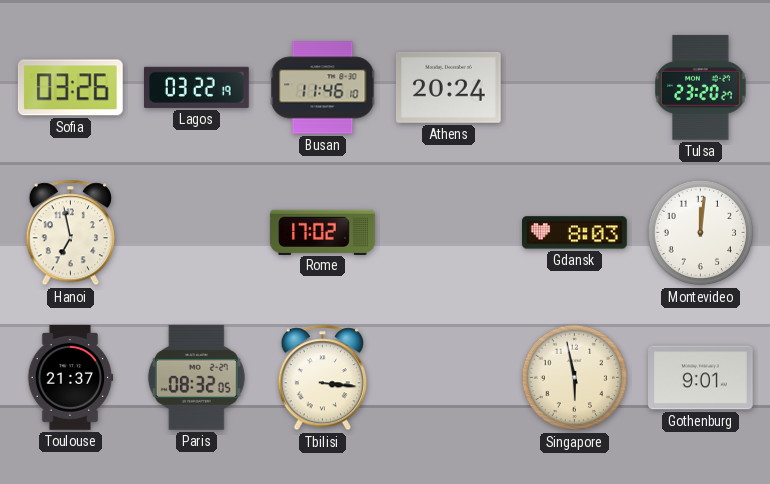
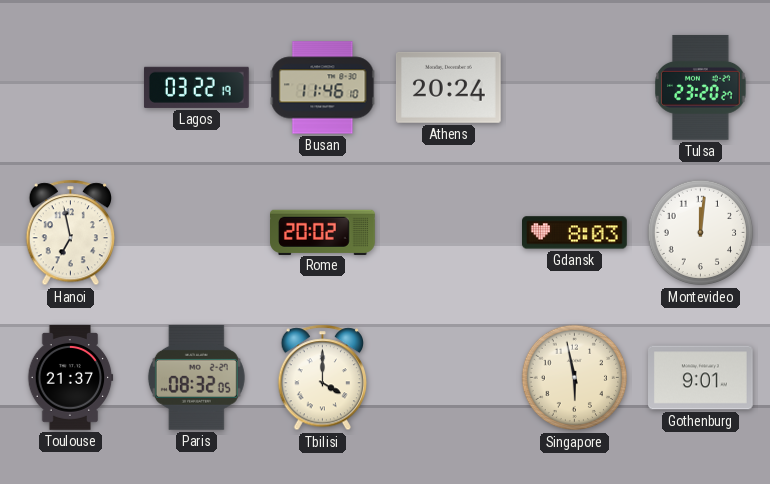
Sofia: 03:26 -> none (70, 88)
Rome: 17:02 -> 20:02 (323, 232)
Tbilisi: 3:16 -> 4:00 (323, 378)
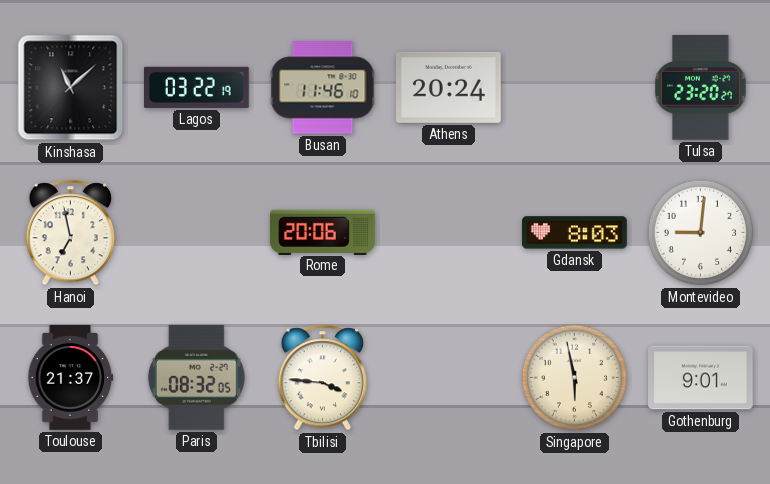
Kinshasa: none -> 11:08 (71, 88)
Rome: 20:02 -> 20:06 (323, 232)
Montevideo: 12:01 -> 9:01 (701, 233)
Tbilisi: 4:00 -> 3:46 (323, 378)
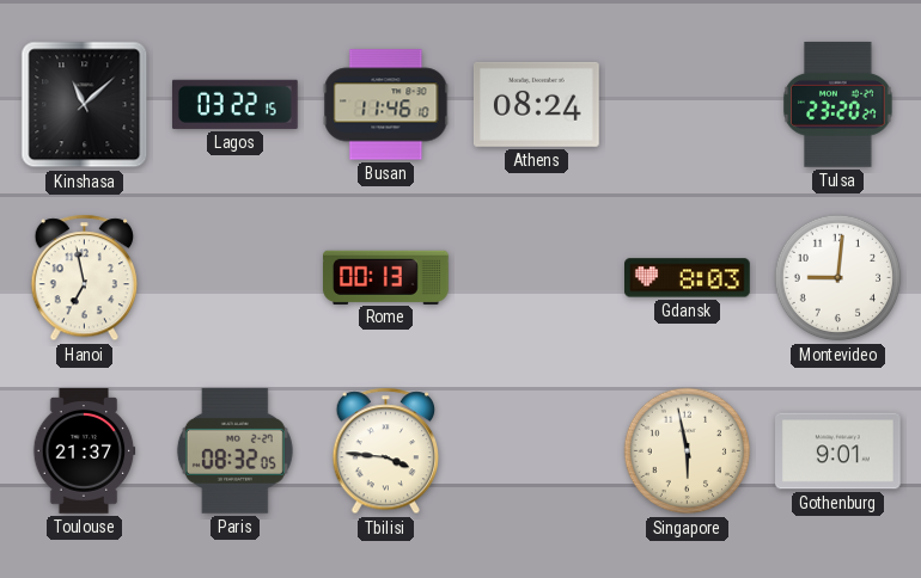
Lagos: 03:22:19 -> 03:22:15 (234, 104)
Athens: 20:24 -> 08:24 (536, 104)
Rome: 20:06 -> 00:13 (386, 277)
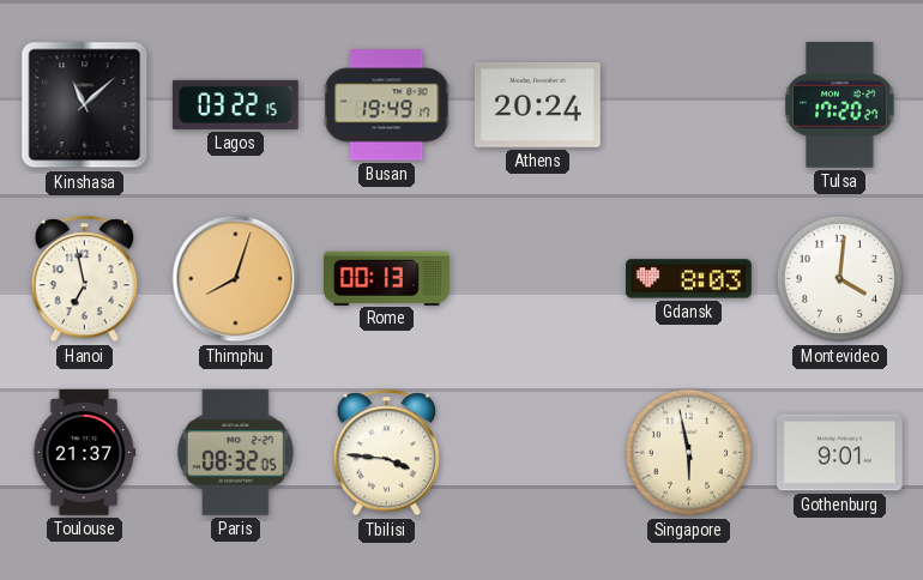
Busan: 11:46 -> 19:49 (387, 105)
Athens: 08:24 -> 20:24 (537, 104)
Tulsa: 23:20 -> 17:20 (840, 105)
Thimphu: none -> 8:03 (236, 279)
Montevideo: 9:01 -> 4:01 (840, 279)
